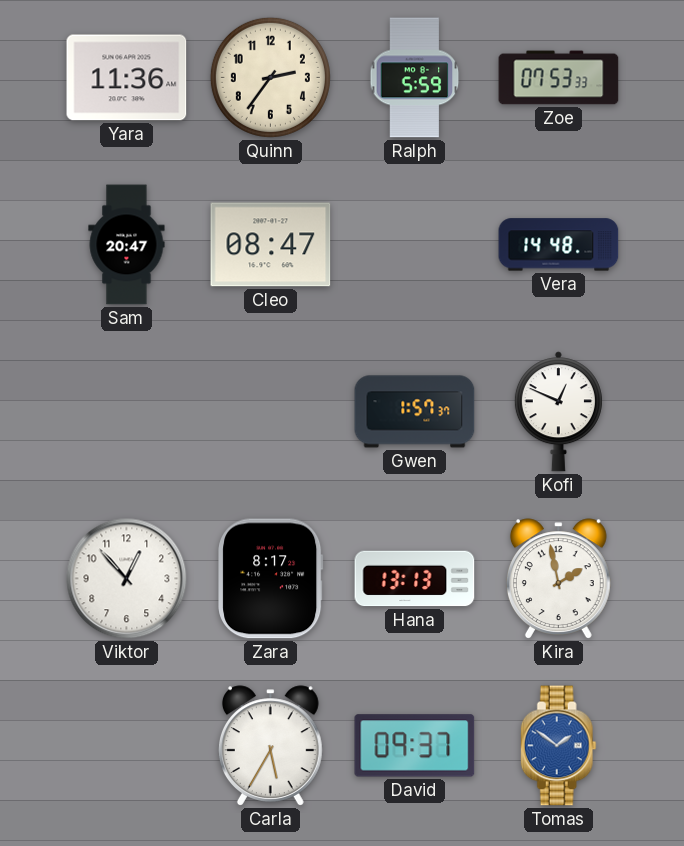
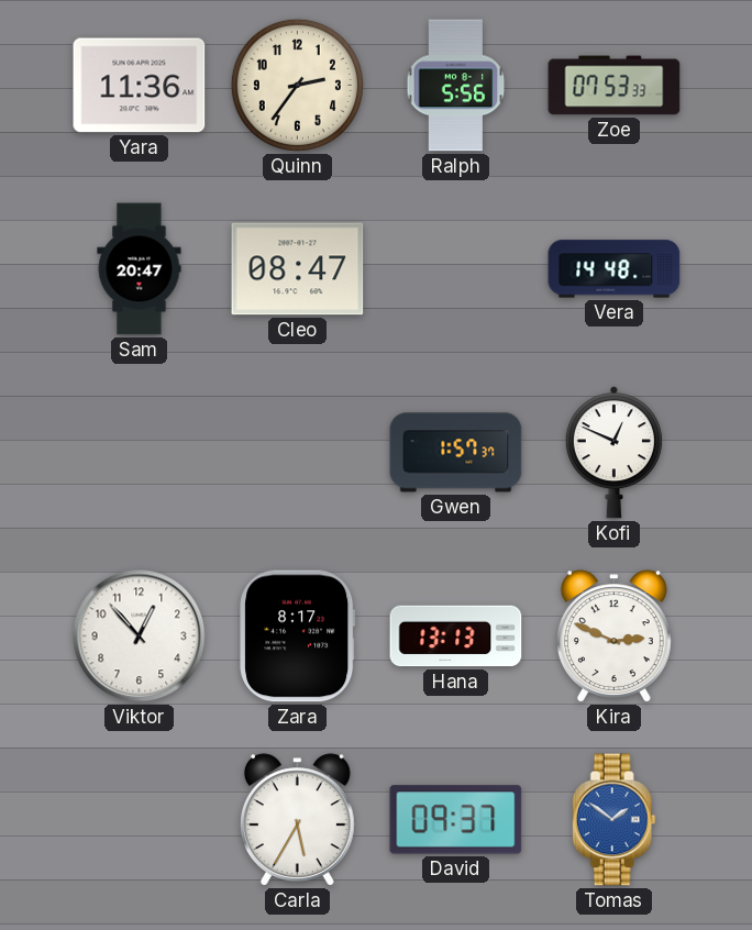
Ralph: 5:59 -> 5:56 (456, 86)
Kira: 1:58 -> 2:49 (613, 636)
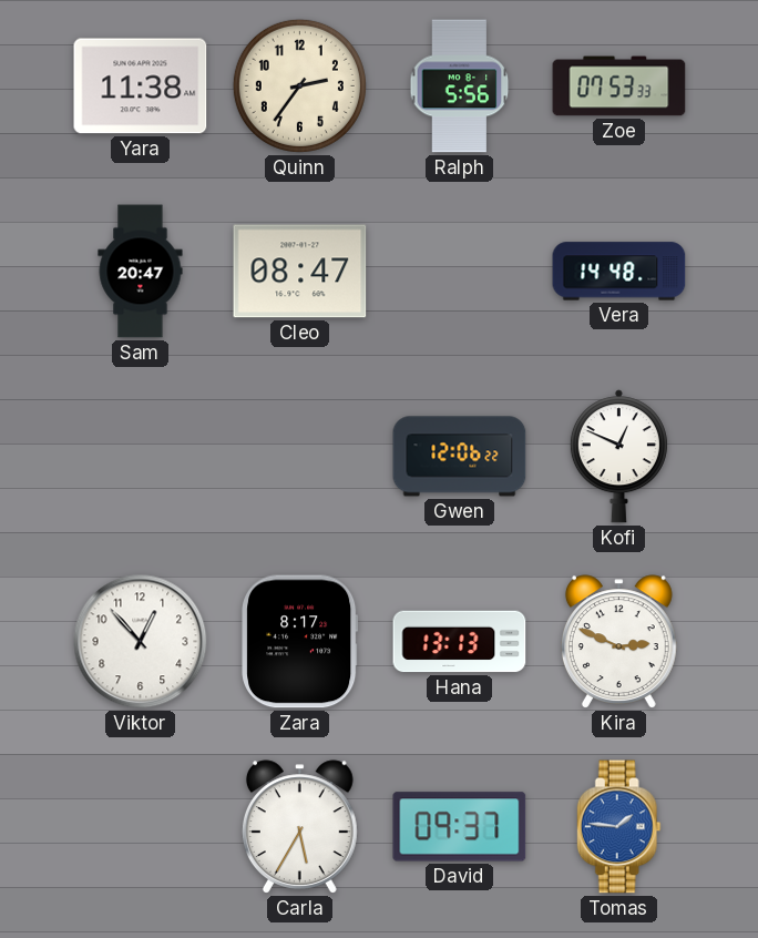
Yara: 11:36 -> 11:38 (141, 86)
Gwen: 1:57 -> 12:06 (460, 457)
Tomas: 1:51 -> 1:46 (618, 827)
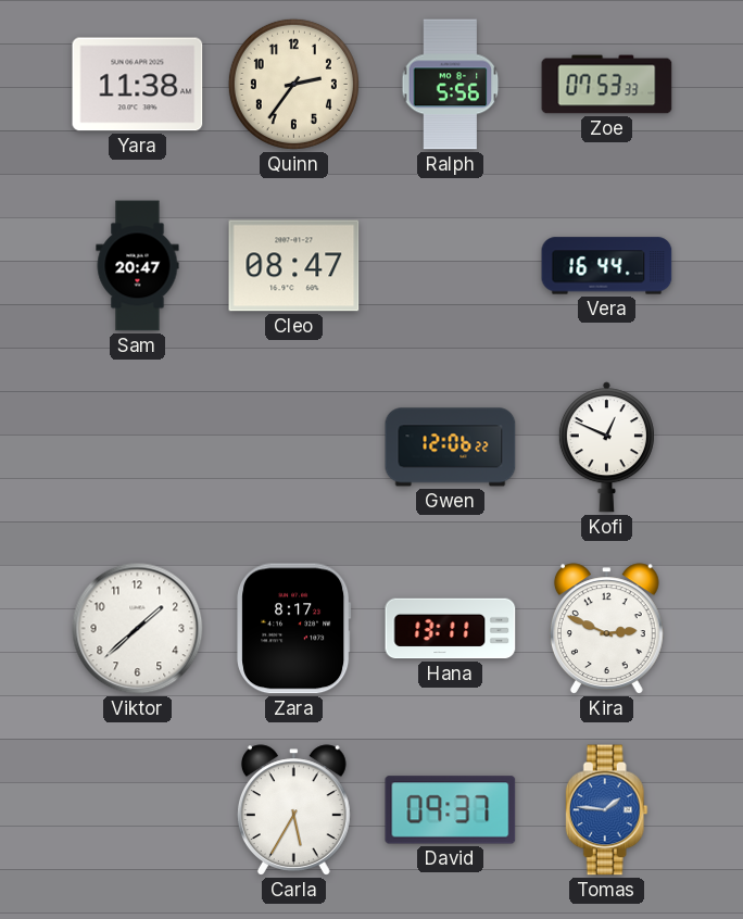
Vera: 14:48 -> 16:44 (607, 266)
Viktor: 12:53 -> 1:38 (138, 629)
Hana: 13:13 -> 13:11 (451, 629)
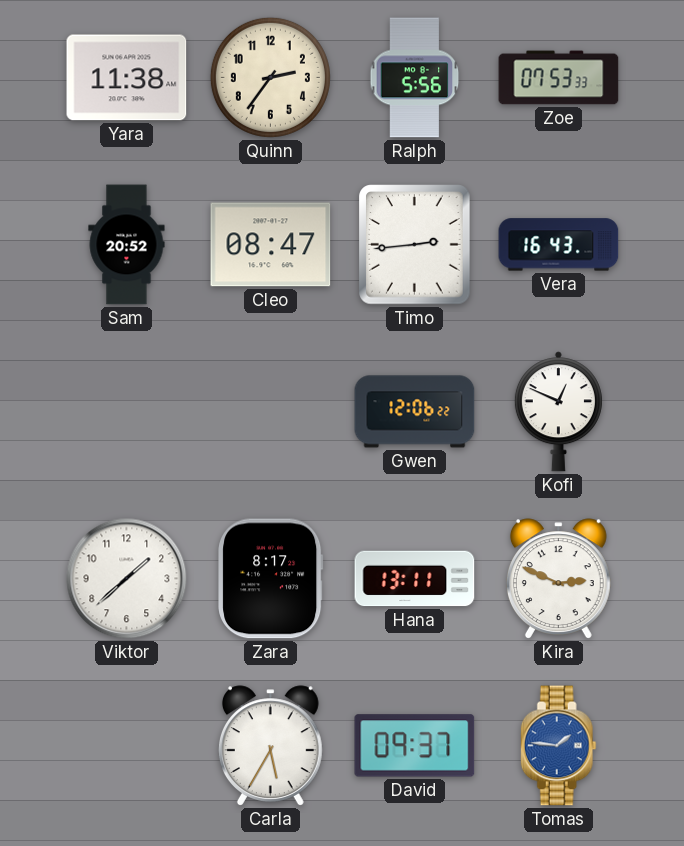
Sam: 20:47 -> 20:52 (127, 245)
Timo: none -> 2:44 (415, 245)
Vera: 16:44 -> 16:43 (559, 245)
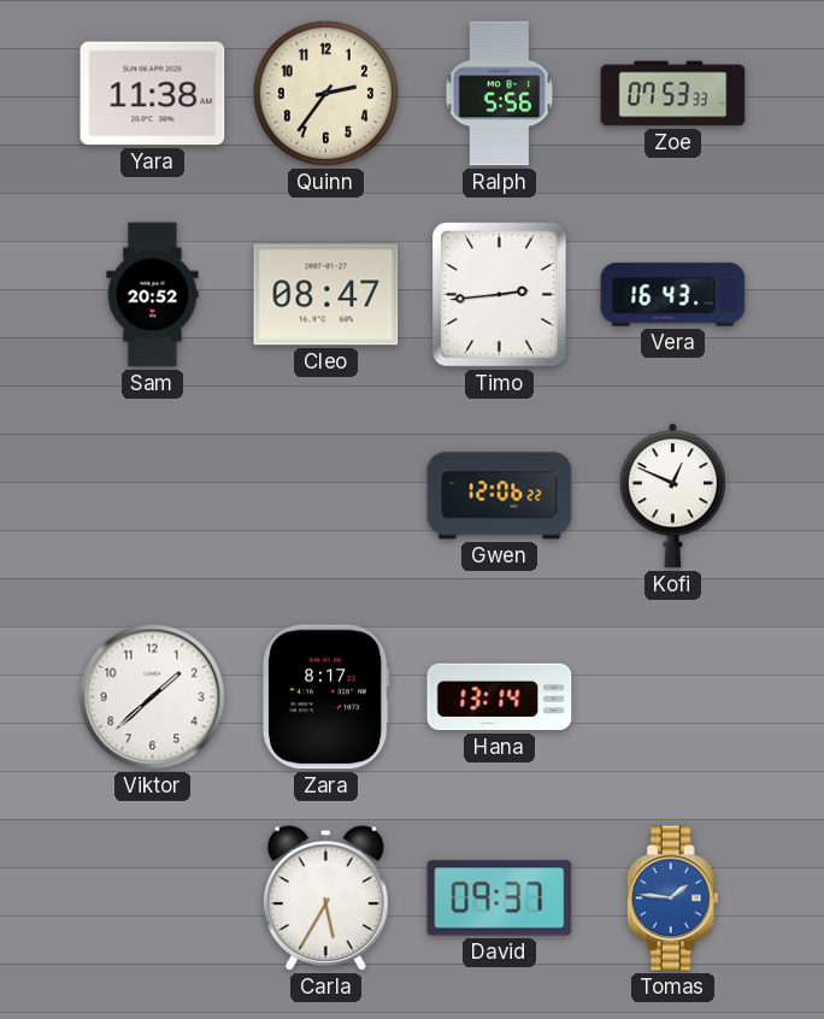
Hana: 13:11 -> 13:14 (500, 697)
Kira: 2:49 -> none (558, 579)
